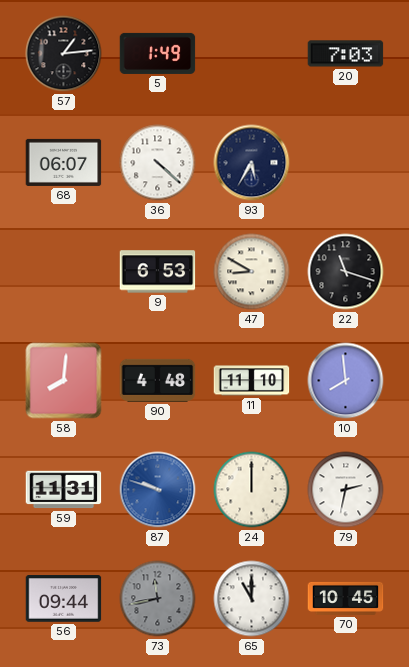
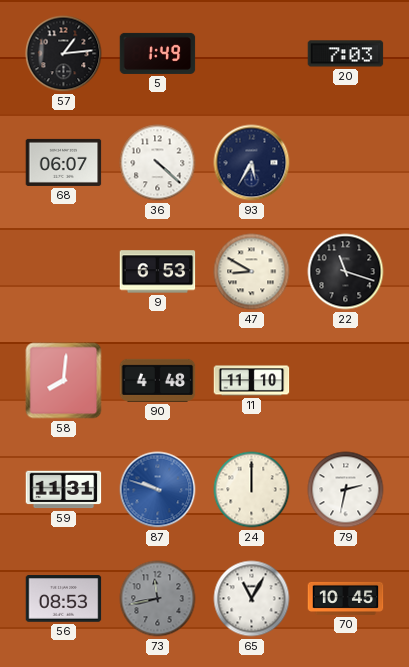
10: 7:59 -> none (346, 381)
56: 09:44 -> 08:53 (64, 599)
65: 11:00 -> 11:05 (252, 599)
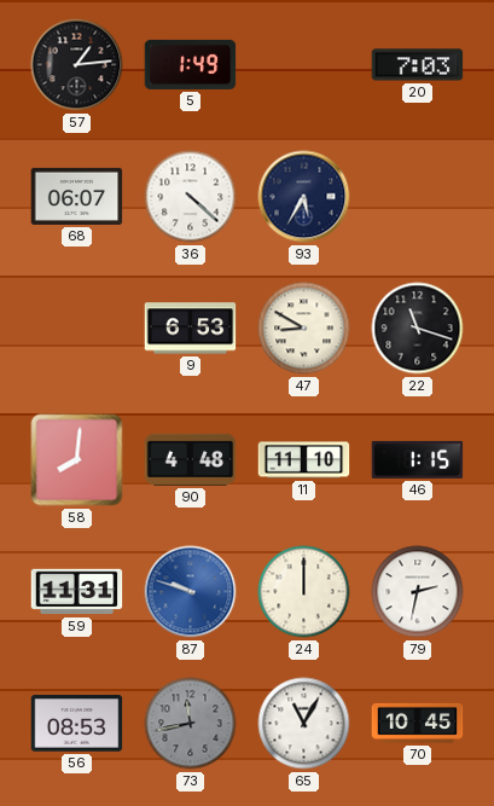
46: none -> 1:15 (418, 459)
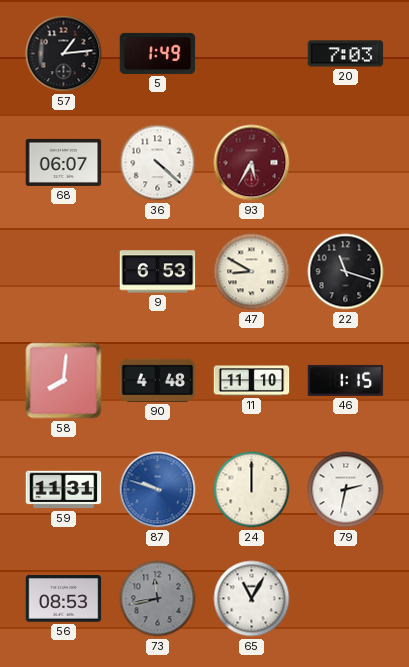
93 dial: navy -> burgundy (252, 163)
70: 10:45 -> none (418, 723)
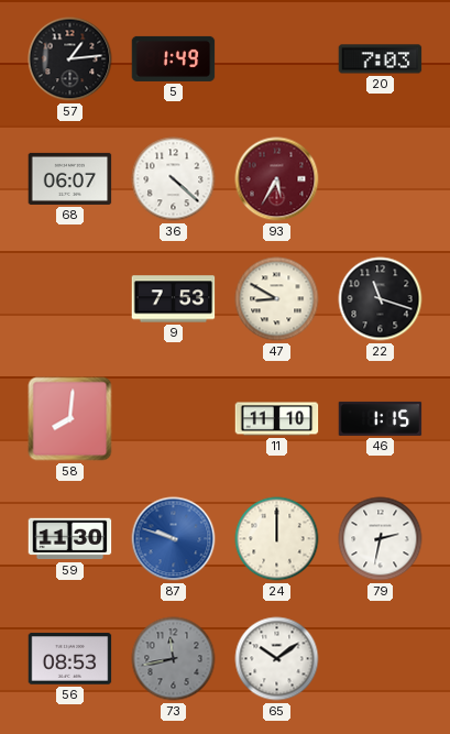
9: 6:53 -> 7:53 (174, 299)
90: 4:48 -> none (158, 380)
59: 11:31 -> 11:30 (70, 539)
65: 11:05 -> 10:09 (277, 659)
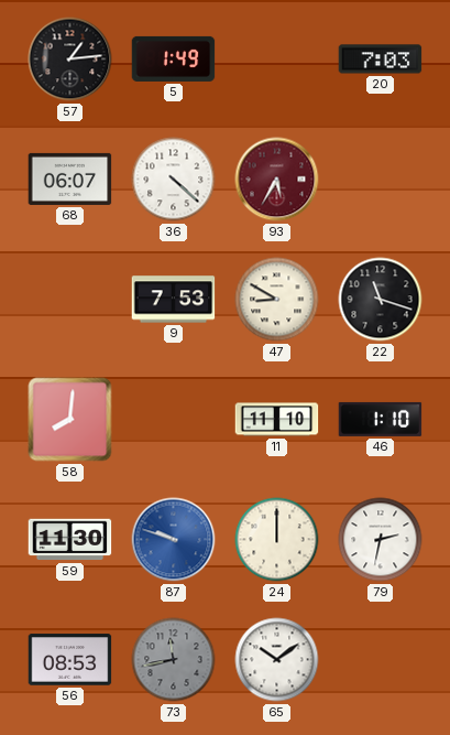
46: 1:15 -> 1:10 (381, 419)
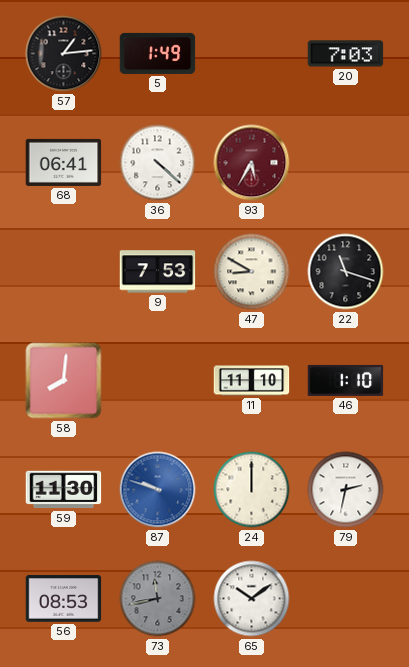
68: 06:07 -> 06:41 (64, 162)
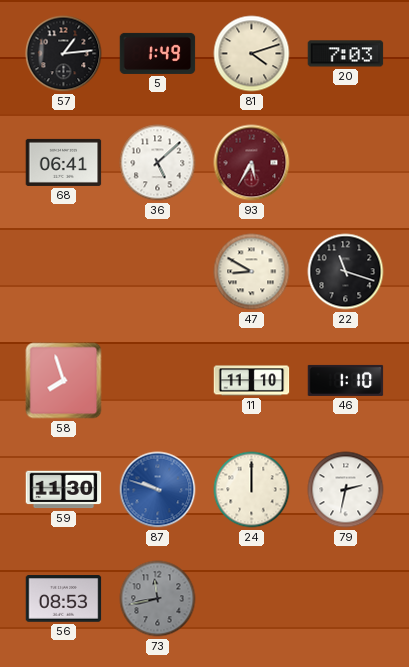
81: none -> 4:12 (252, 54)
36: 4:22 -> 5:08 (158, 163)
9: 7:53 -> none (158, 272)
58: 8:01 -> 7:57 (64, 381)
65: 10:09 -> none (252, 599)
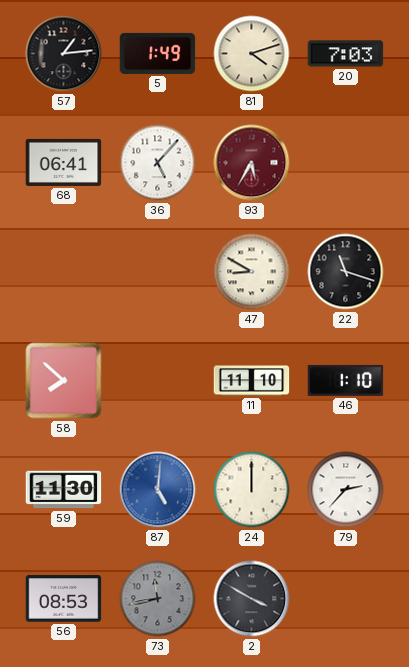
36: 5:08 -> 5:07 (158, 163)
58: 7:57 -> 7:52 (64, 381)
87: 9:48 -> 5:01 (158, 490)
79: 2:32 -> 2:37 (346, 490)
2: none -> 3:50 (252, 599)
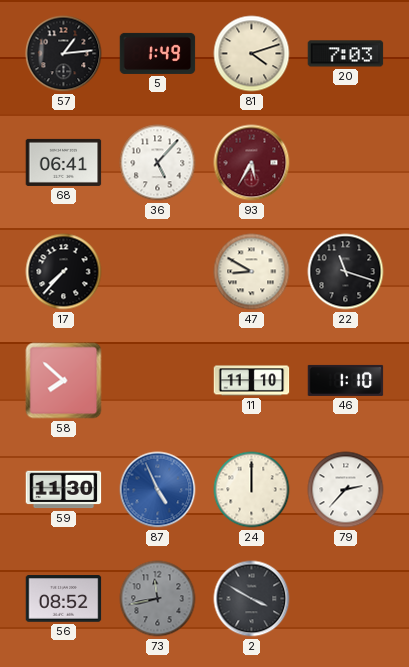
17: none -> 7:37 (64, 272)
87: 5:01 -> 4:56 (158, 490)
56: 08:53 -> 08:52 (64, 599)
